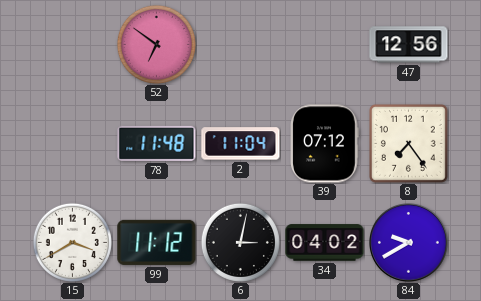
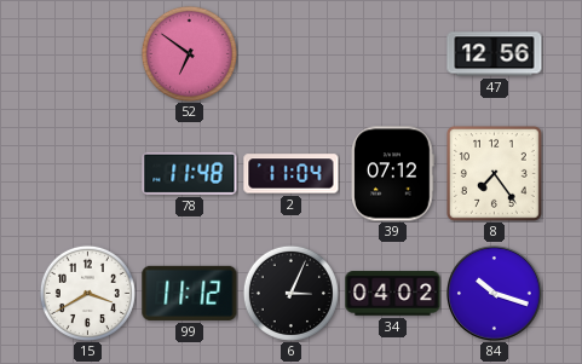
6: 3:02 -> 3:04 (290, 293)
84: 9:40 -> 10:18 (495, 294)
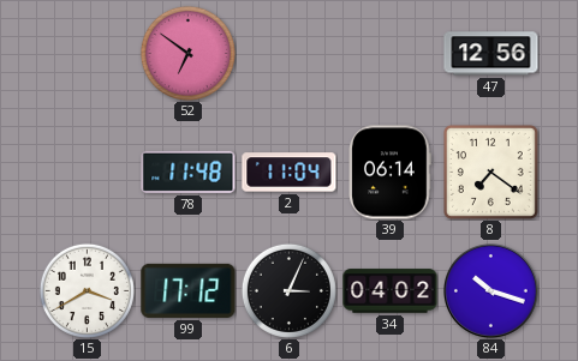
39: 07:12 -> 06:14 (391, 173)
8: 7:24 -> 7:21 (490, 172)
99: 11:12 -> 17:12 (189, 290)
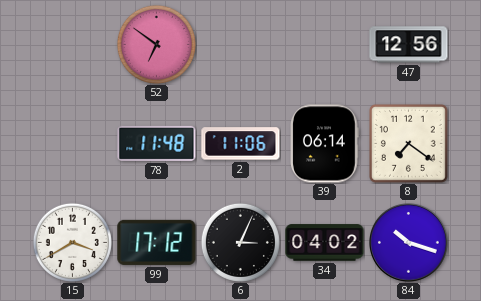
2: 11:04 -> 11:06 (241, 144)
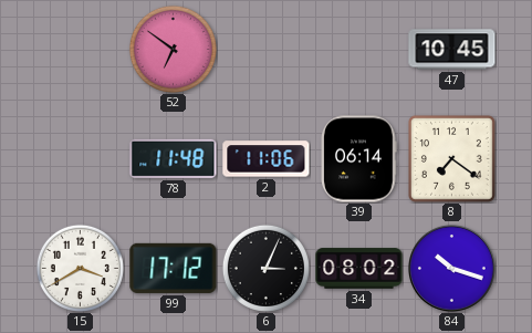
47: 12:56 -> 10:45 (452, 50)
34: 04:02 -> 08:02 (359, 269)
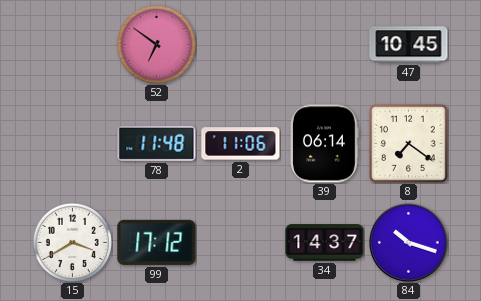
6: 3:04 -> none (265, 268)
34: 08:02 -> 14:37 (325, 243)
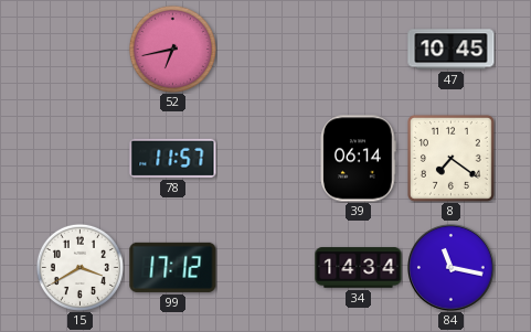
52: 6:51 -> 6:43 (172, 49)
78: 11:48 -> 11:57 (173, 158)
2: 11:06 -> none (241, 144)
34: 14:37 -> 14:34 (359, 268)
84: 10:18 -> 11:17 (452, 268)
